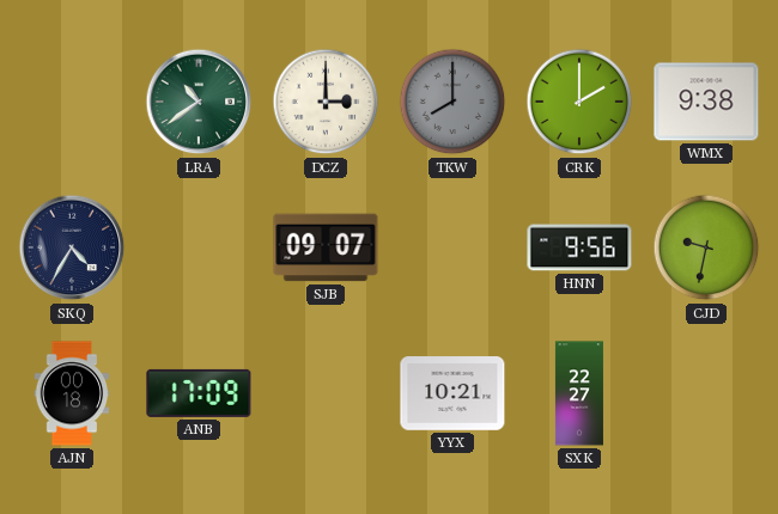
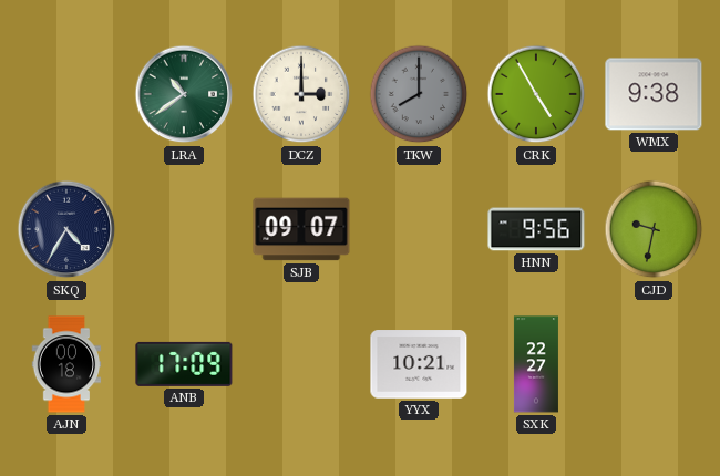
CRK: 2:00 -> 4:55 (536, 94)
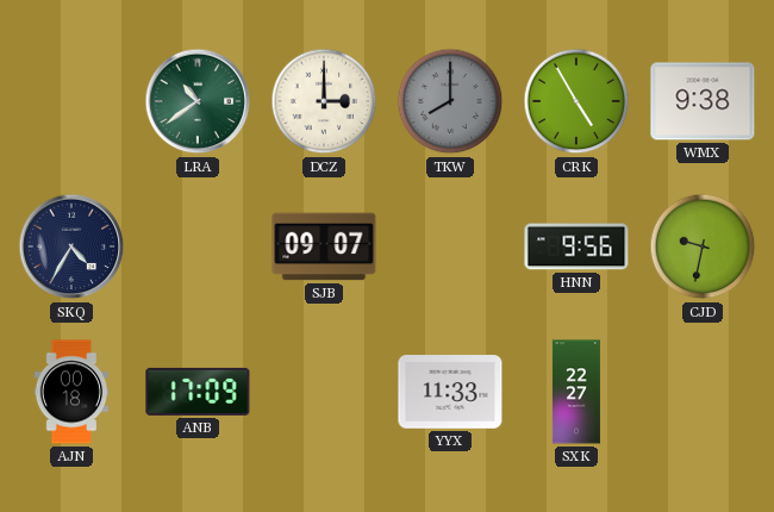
YYX: 10:21 -> 11:33 (450, 392)
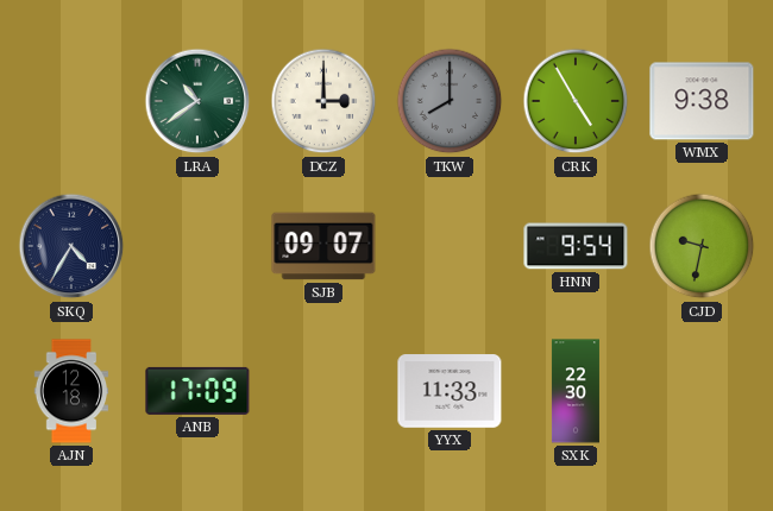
HNN: 9:56 -> 9:54 (576, 246)
AJN: 00:18 -> 12:18 (71, 391)
SXK: 22:27 -> 22:30 (576, 391)
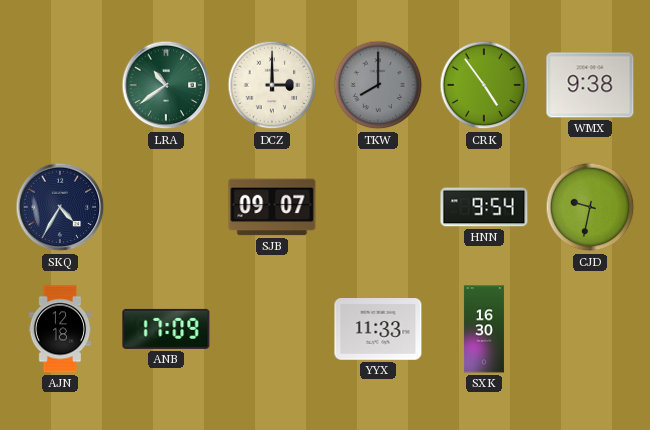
CRK: 4:55 -> 4:54 (484, 85)
SXK: 22:30 -> 16:30 (484, 329)
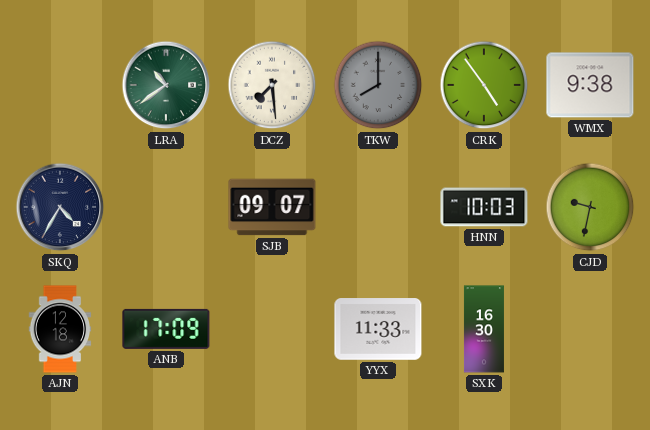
DCZ: 3:00 -> 7:29 (272, 85)
HNN: 9:54 -> 10:03 (484, 207)
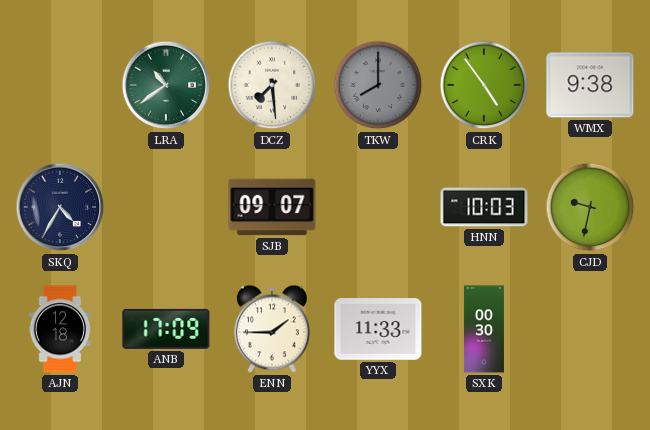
ENN: none -> 1:45 (272, 329)
SXK: 16:30 -> 00:30 (484, 329)
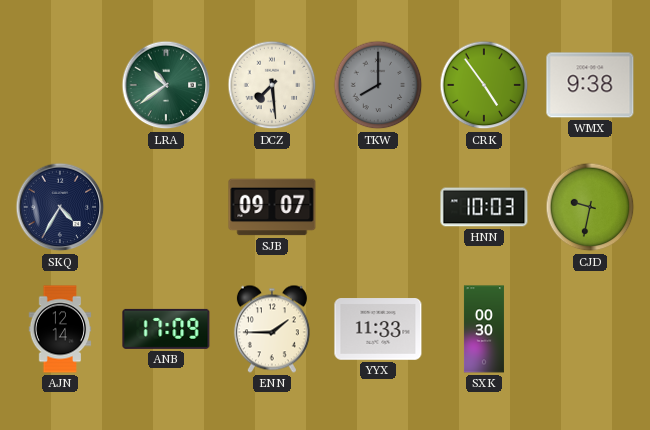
AJN: 12:18 -> 12:14 (60, 329)
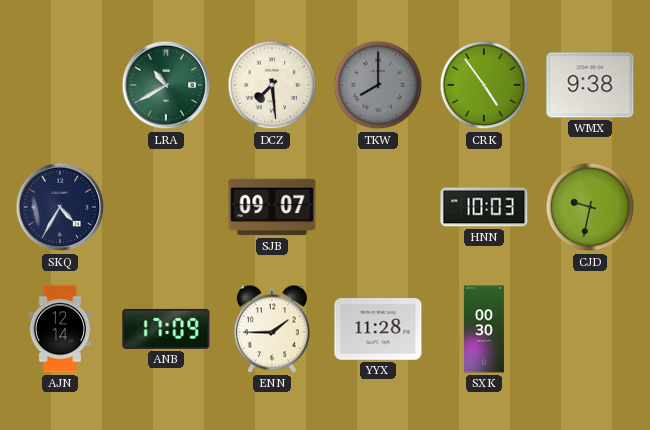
LRA: 10:39 -> 10:40 (166, 85)
YYX: 11:33 -> 11:28 (378, 329)
